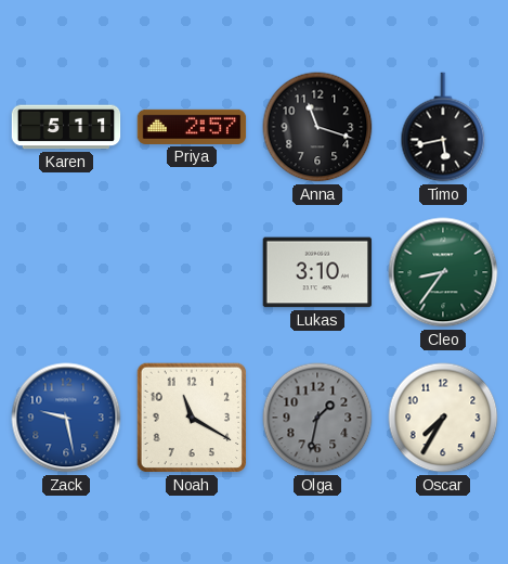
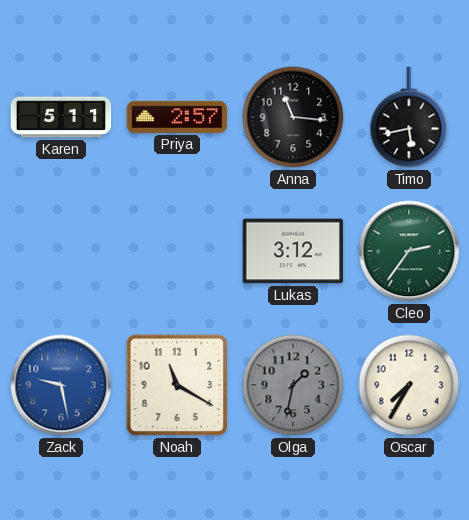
Anna: 11:18 -> 11:16 (293, 117)
Lukas: 3:10 -> 3:12 (293, 251)
Cleo: 8:36 -> 2:36 (409, 251)
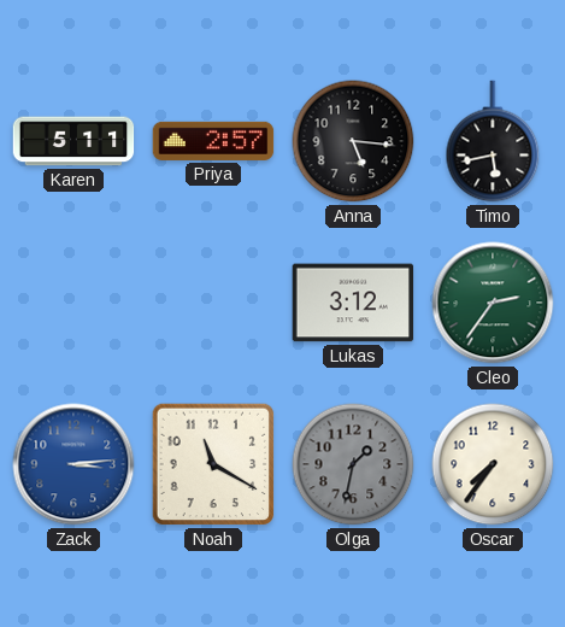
Anna: 11:16 -> 5:16 (353, 141)
Zack: 9:28 -> 3:14 (73, 464)
Oscar: 7:35 -> 7:36 (493, 464)
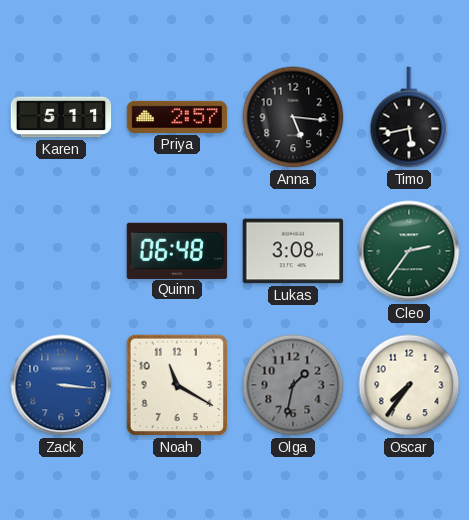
Quinn: none -> 06:48 (177, 250)
Lukas: 3:12 -> 3:08 (293, 251)
Zack: 3:14 -> 3:16 (61, 385)
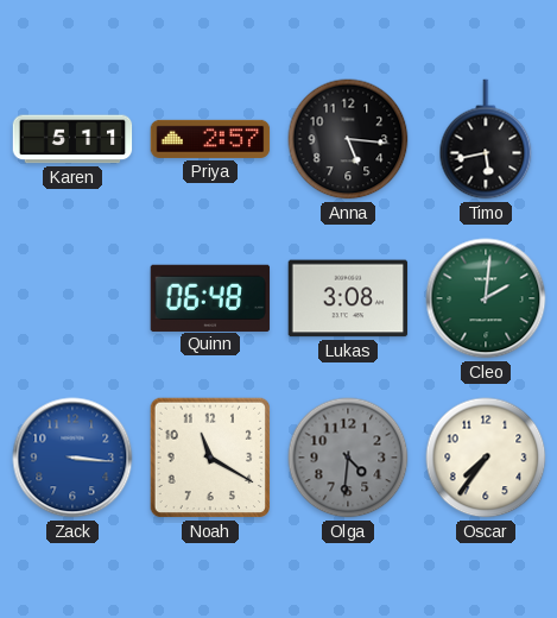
Cleo: 2:36 -> 2:01 (486, 298)
Olga: 1:32 -> 4:31 (348, 458)
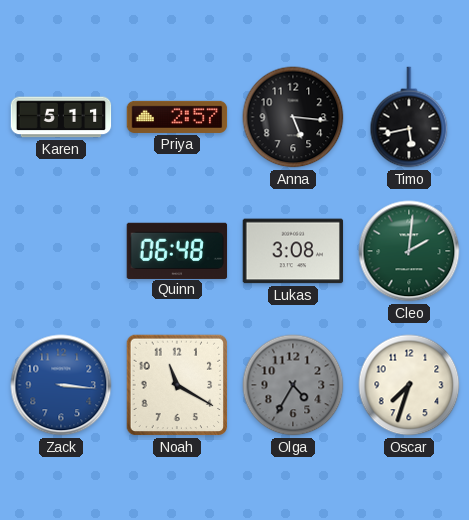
Olga: 4:31 -> 4:35 (293, 385)
Oscar: 7:36 -> 7:33 (409, 385)
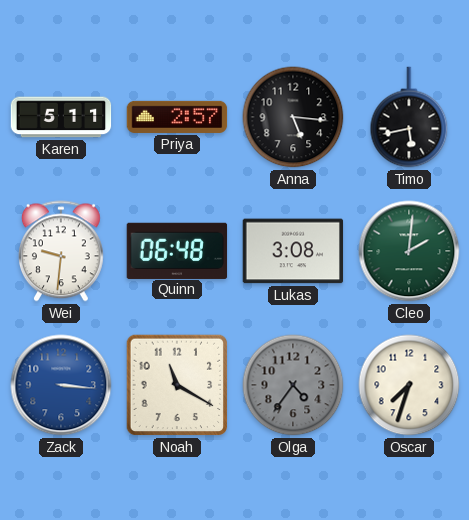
Wei: none -> 9:31 (61, 251)
Olga: 4:35 -> 4:36 (293, 385)
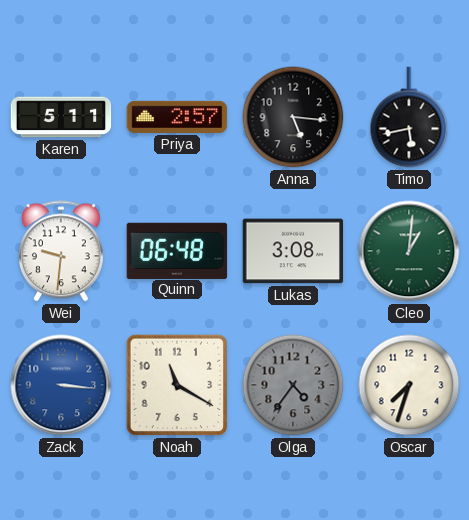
Cleo: 2:01 -> 1:01 (409, 251)
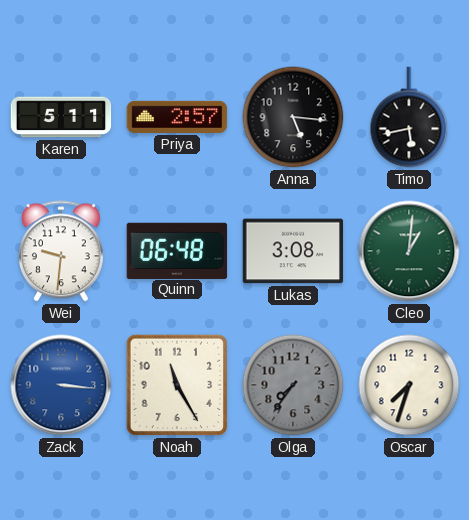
Noah: 11:20 -> 11:25 (177, 385)
Olga: 4:36 -> 7:36 (293, 385)
